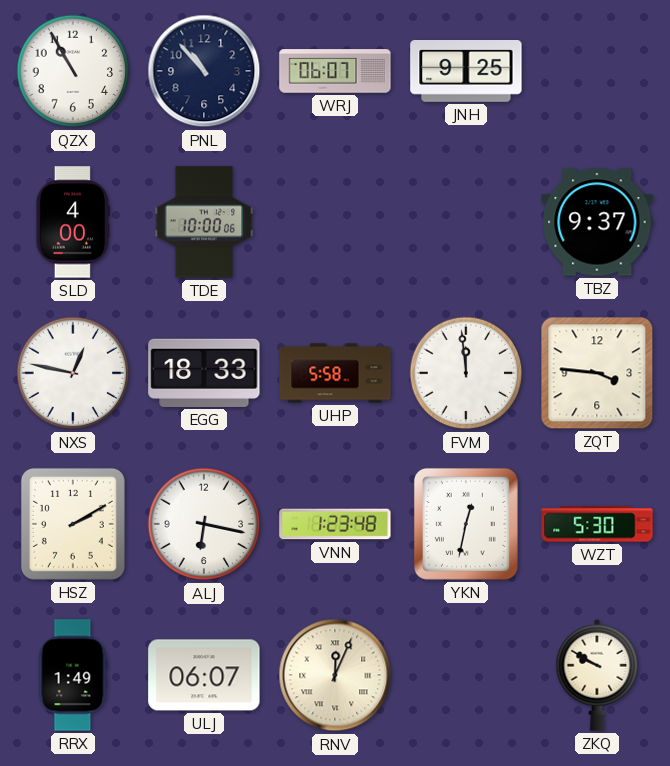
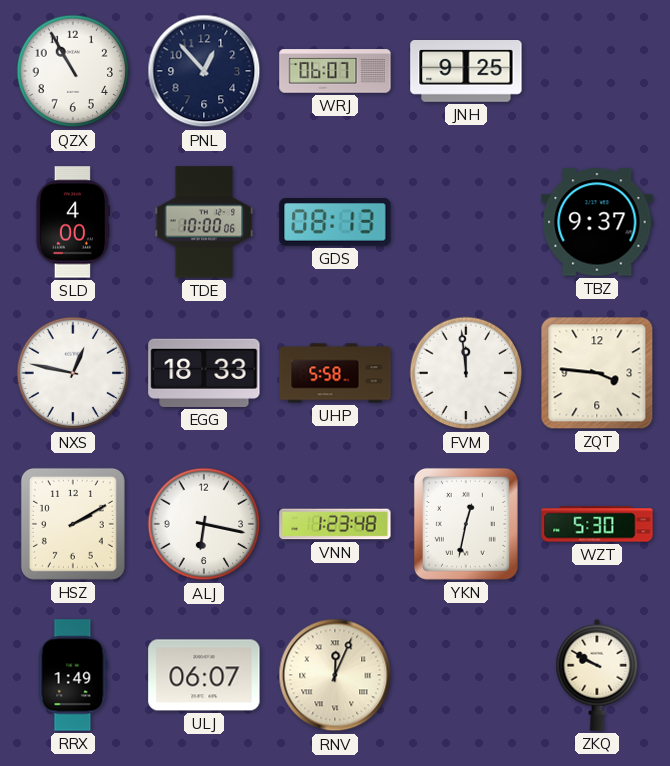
PNL: 10:53 -> 12:53 (204, 71)
GDS: none -> 08:13 (335, 222)
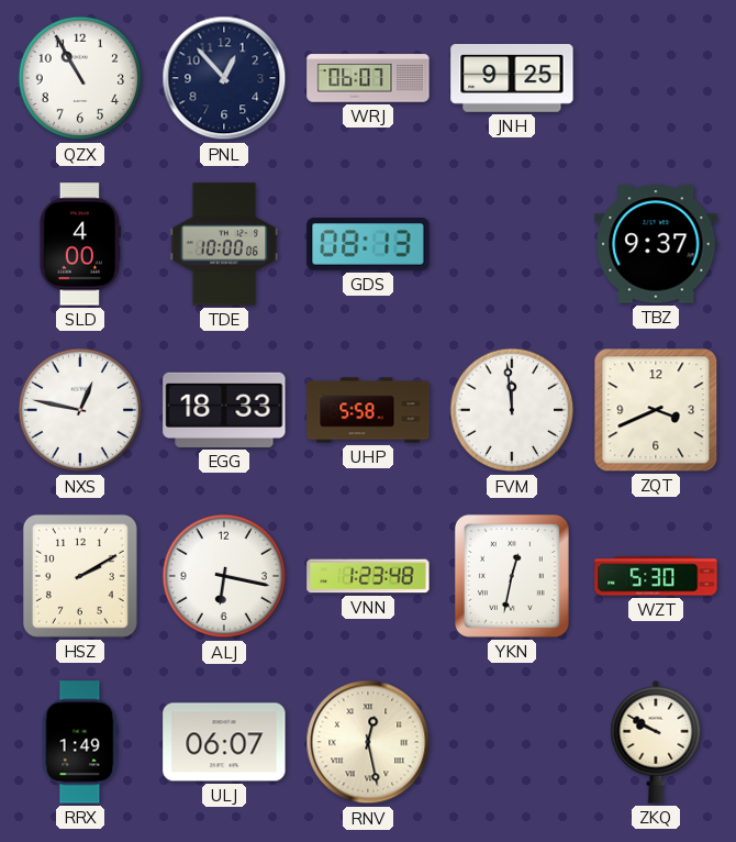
ZQT: 3:46 -> 3:41 (656, 410)
RNV: 12:04 -> 12:28 (368, 742)
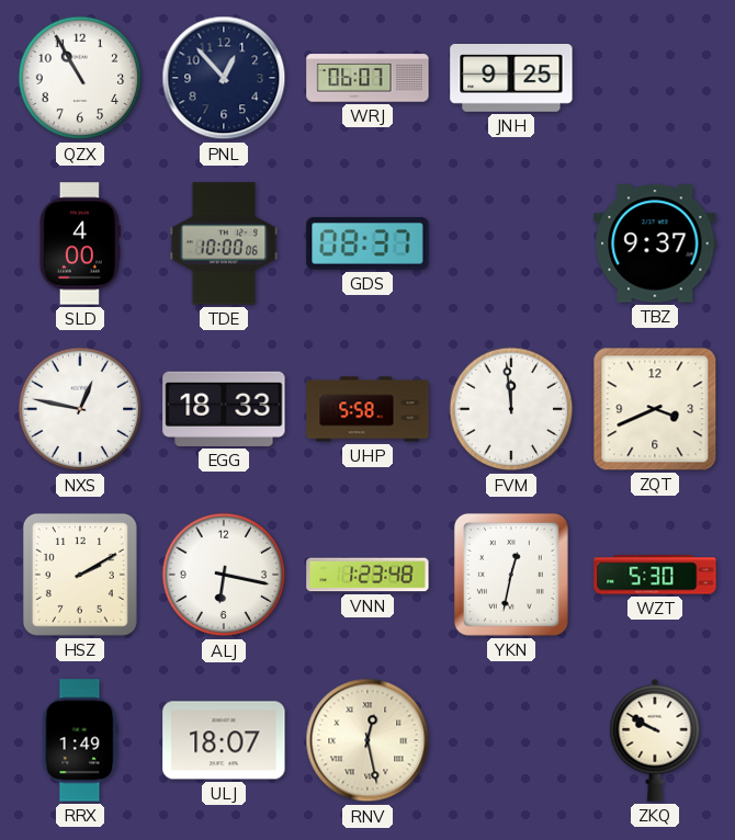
GDS: 08:13 -> 08:37 (367, 243)
ULJ: 06:07 -> 18:07 (224, 740)
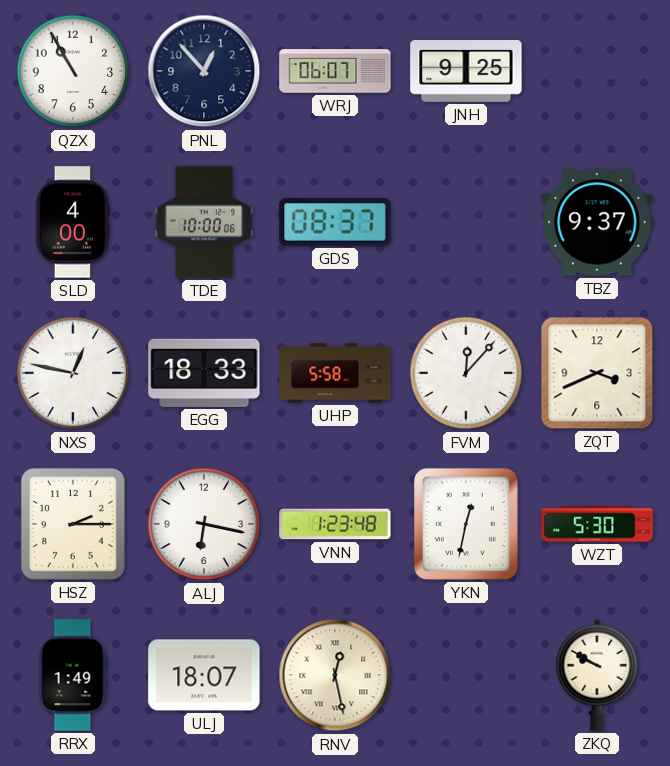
FVM: 11:59 -> 12:07 (466, 373)
HSZ: 2:10 -> 2:15 (73, 524)
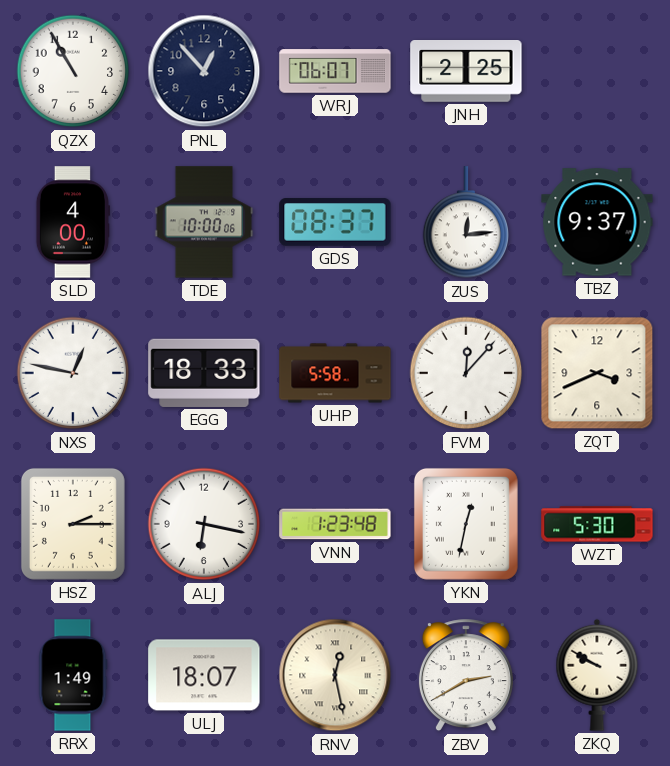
JNH: 9:25 -> 2:25 (466, 72)
ZUS: none -> 12:14 (466, 223)
ZBV: none -> 2:40 (466, 676)
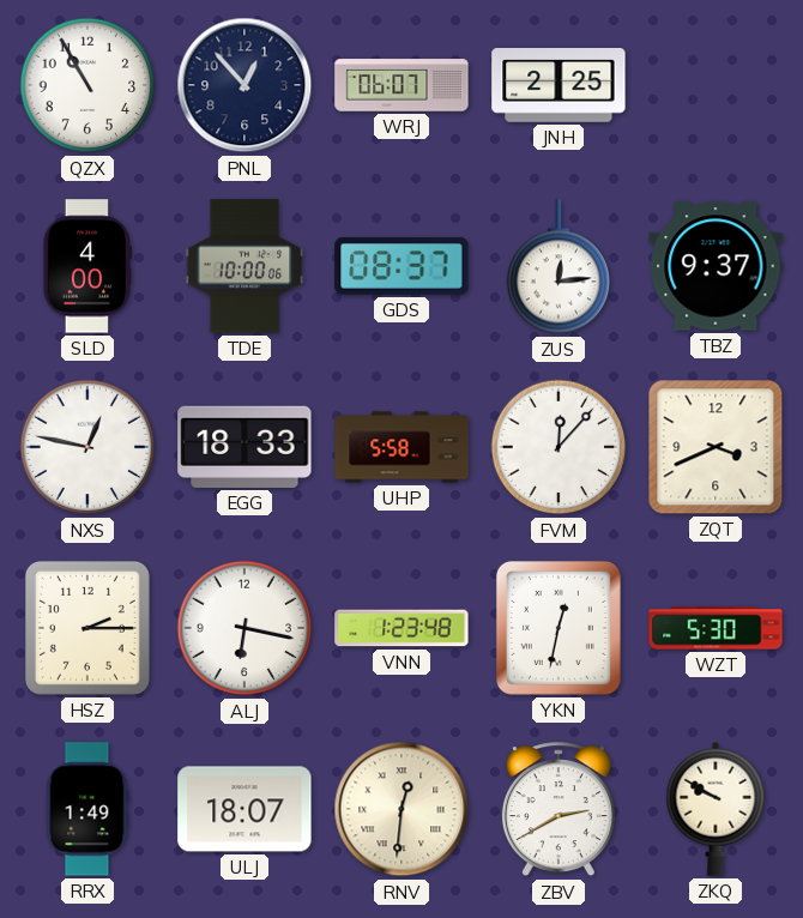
RNV: 12:28 -> 12:31 (402, 809)
